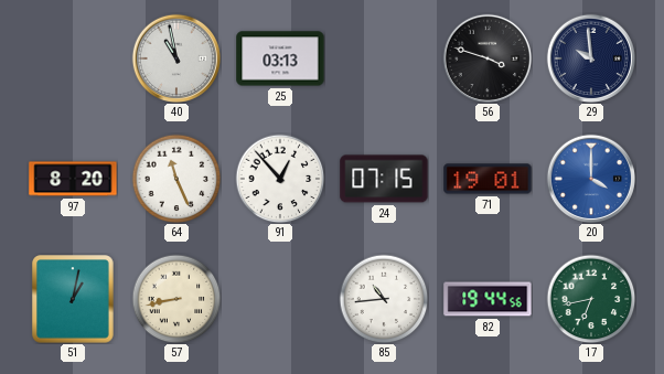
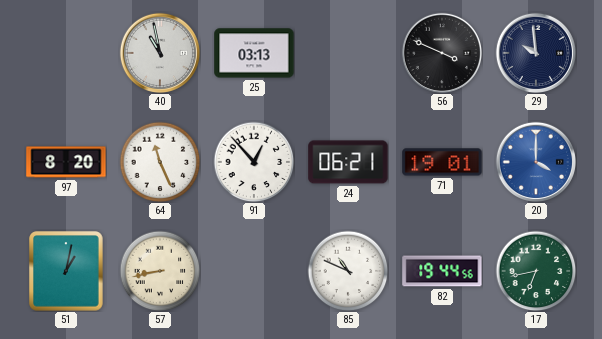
56: 3:48 -> 3:49 (441, 52)
24: 07:15 -> 06:21 (348, 162)
85: 10:44 -> 10:49 (348, 271)
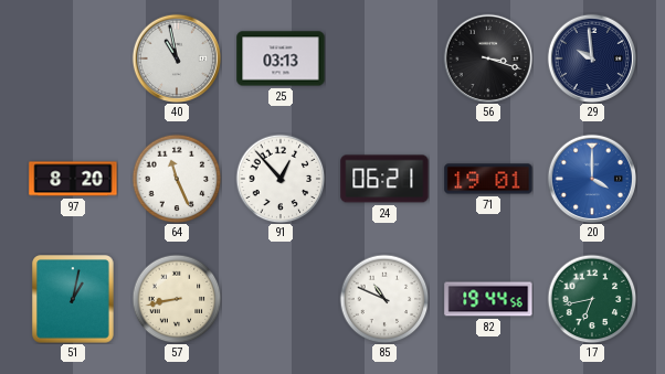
56: 3:49 -> 3:18 (487, 57)
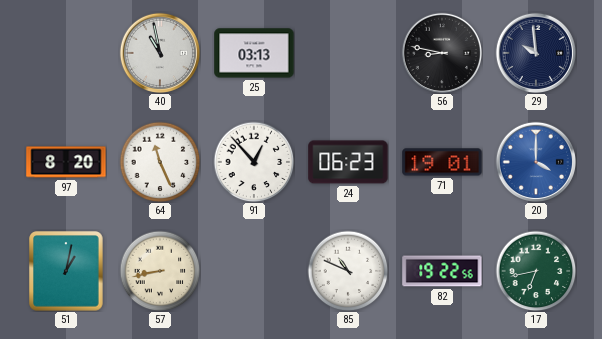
56: 3:18 -> 8:47 (441, 52)
24: 06:21 -> 06:23 (348, 162)
82: 19:44 -> 19:22 (442, 271)
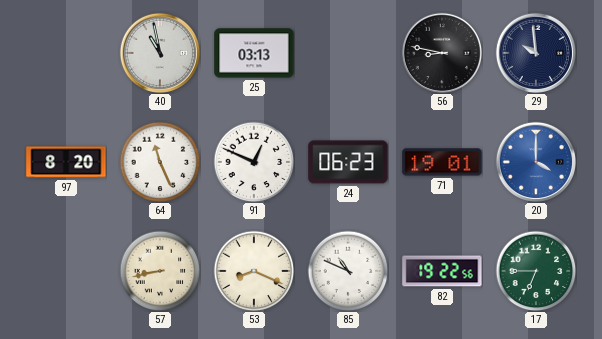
91: 12:53 -> 12:49 (254, 162)
51: 1:02 -> none (66, 271)
53: none -> 8:19 (254, 271)
17: 6:43 -> 6:45 (536, 271)
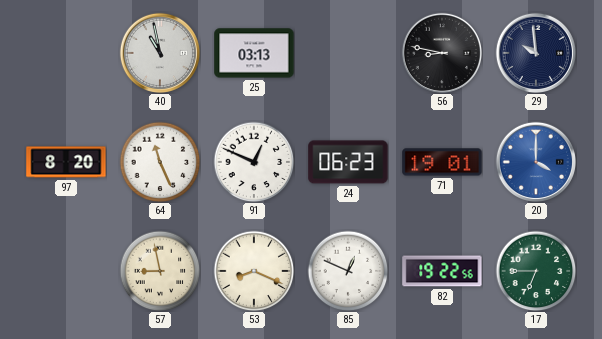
57: 8:43 -> 8:58 (160, 271)
85: 10:49 -> 12:49 (348, 271)
